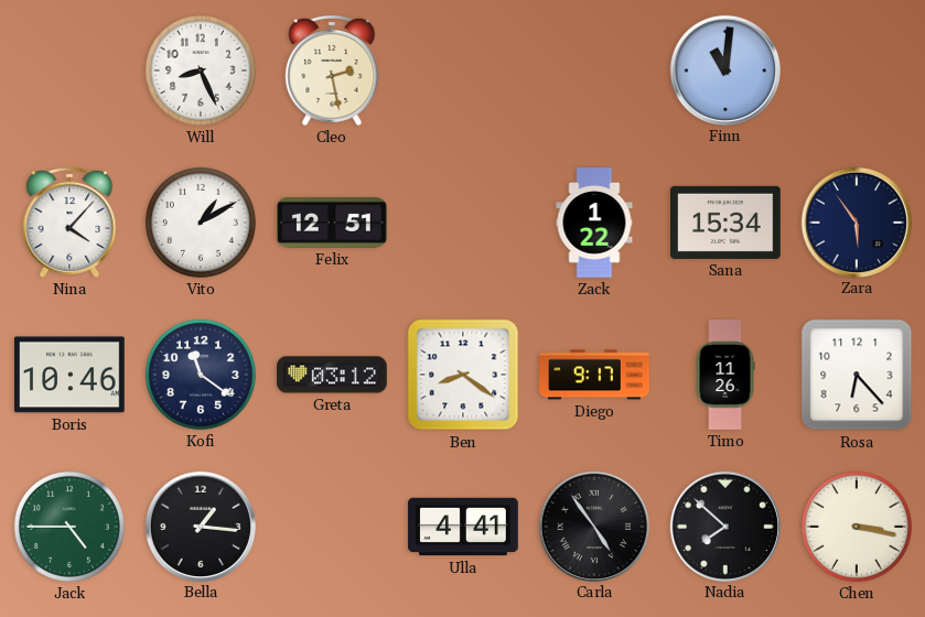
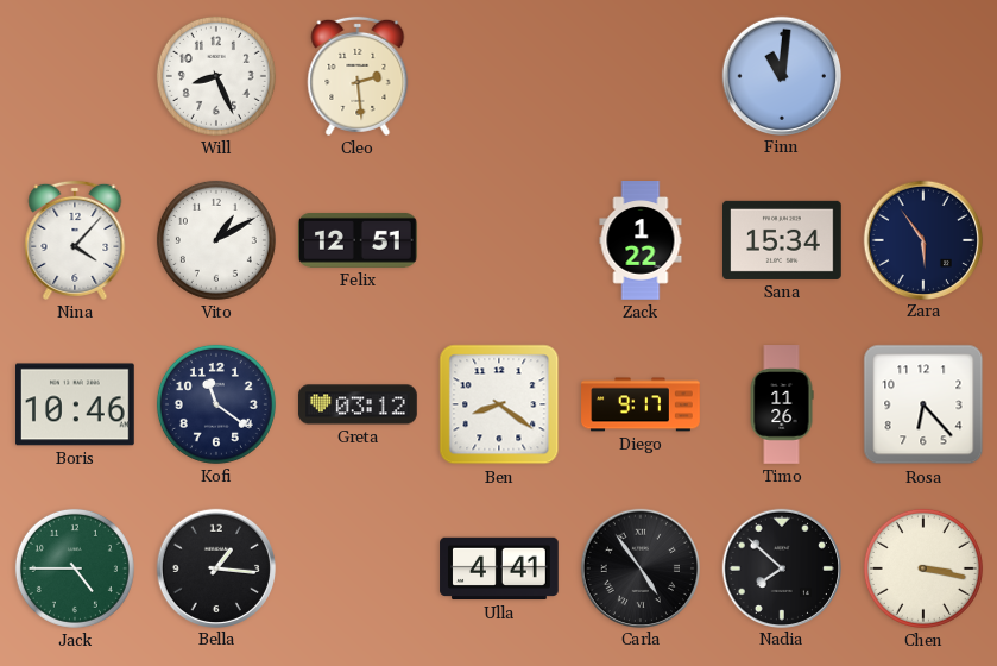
Cleo: 2:28 -> 2:29 (358, 76)
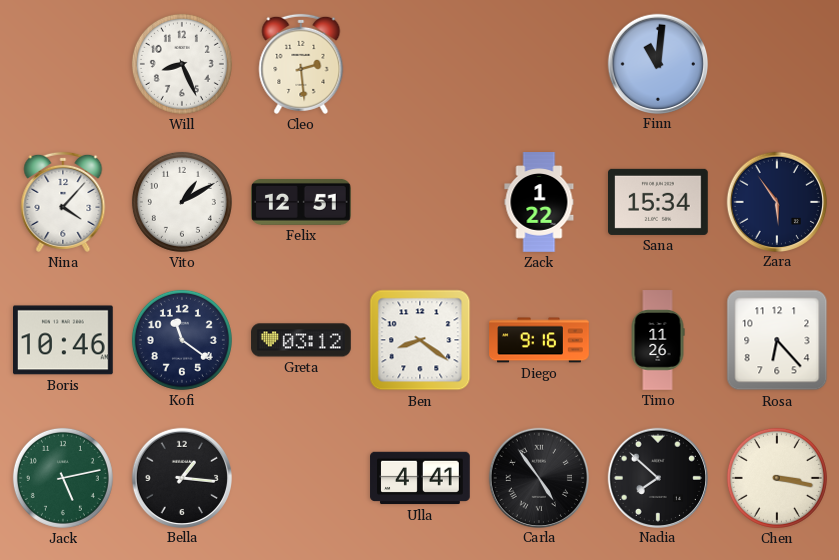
Diego: 9:17 -> 9:16 (539, 340)
Jack: 4:45 -> 5:13 (63, 478)
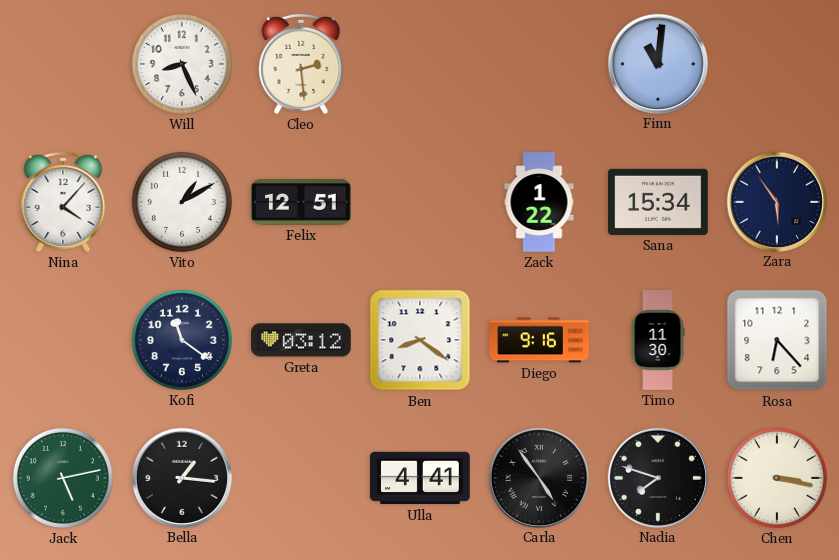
Boris: 10:46 -> none (64, 340)
Timo: 11:26 -> 11:30 (658, 340)
Nadia: 7:52 -> 7:48 (657, 477)
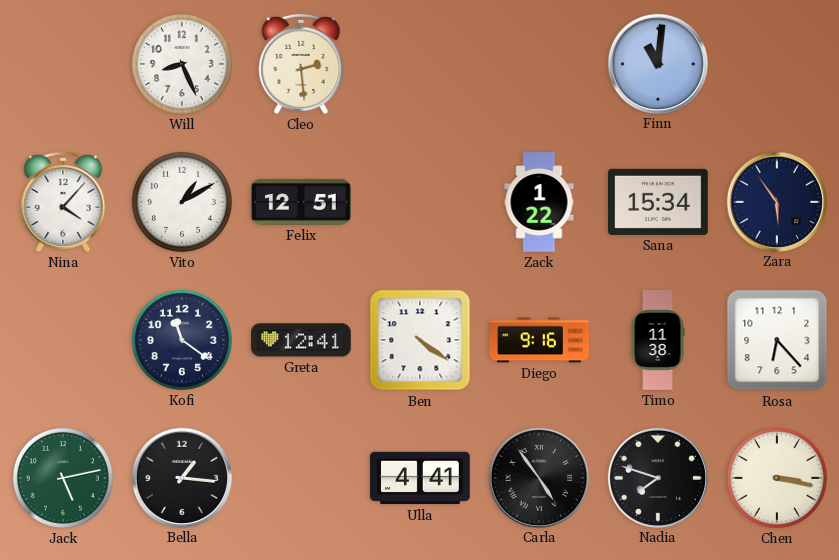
Greta: 03:12 -> 12:41 (301, 340)
Ben: 8:21 -> 4:21 (420, 340)
Timo: 11:30 -> 11:38 (658, 340)
